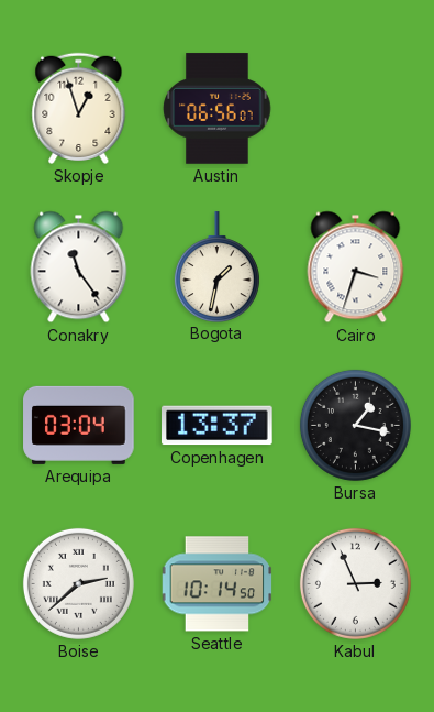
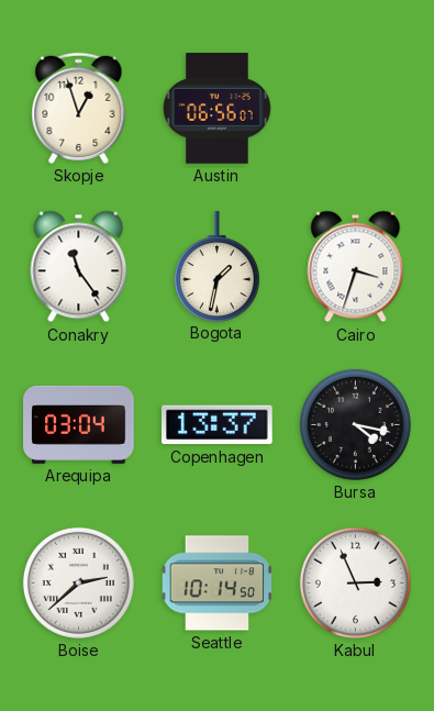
Bursa: 1:17 -> 4:17 (355, 424)
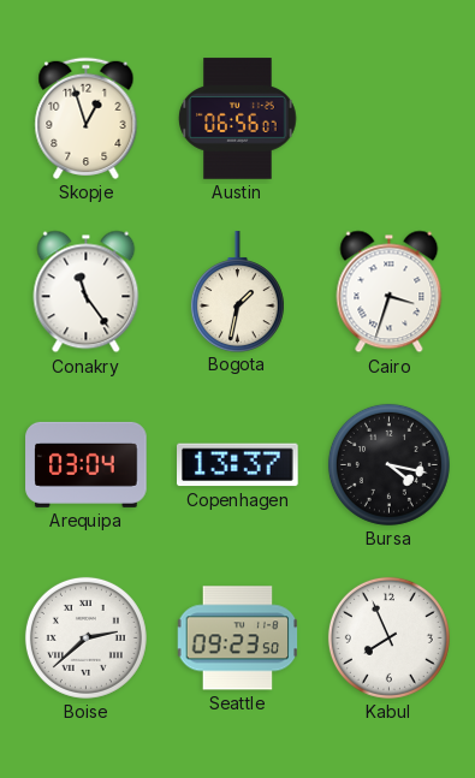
Seattle: 10:14 -> 09:23 (238, 639)
Kabul: 2:56 -> 7:56 (388, 637)
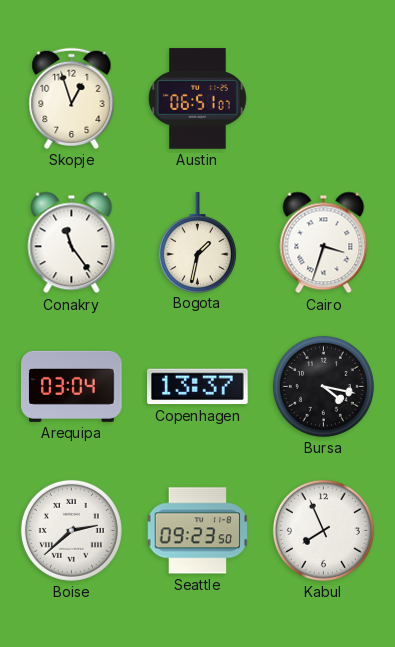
Austin: 06:56 -> 06:51 (198, 99)
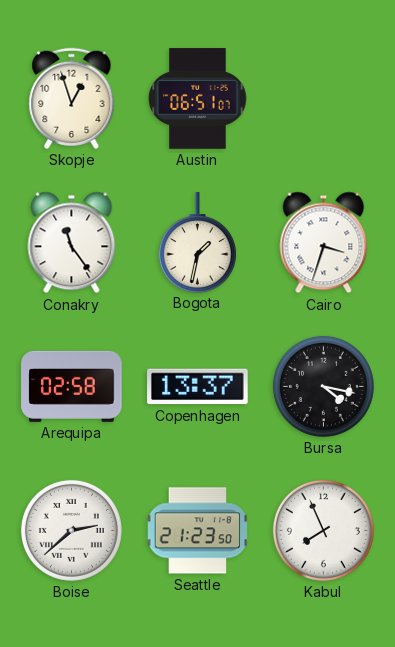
Arequipa: 03:04 -> 02:58 (72, 386)
Seattle: 09:23 -> 21:23 (198, 531)
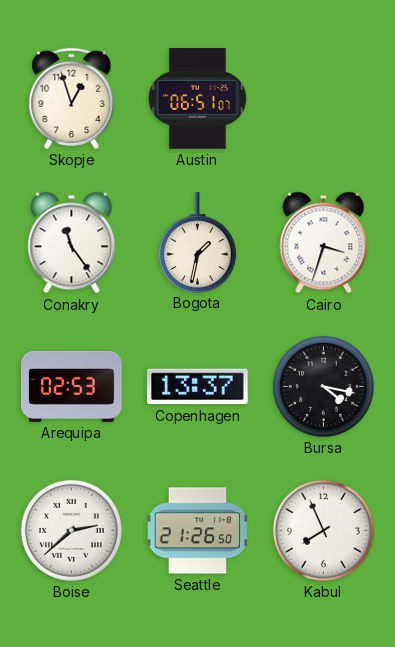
Arequipa: 02:58 -> 02:53 (72, 386)
Seattle: 21:23 -> 21:26 (198, 531)
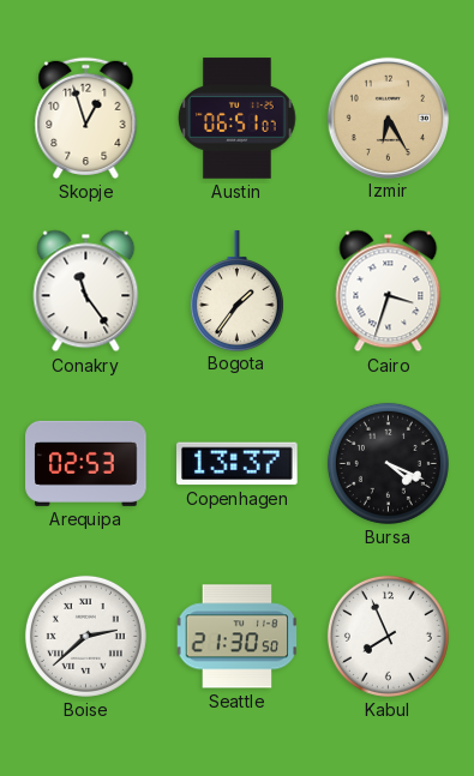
Izmir: none -> 6:25 (388, 118)
Bogota: 1:32 -> 1:36 (236, 290)
Bursa: 4:17 -> 4:19 (388, 463)
Seattle: 21:26 -> 21:30 (238, 637)
